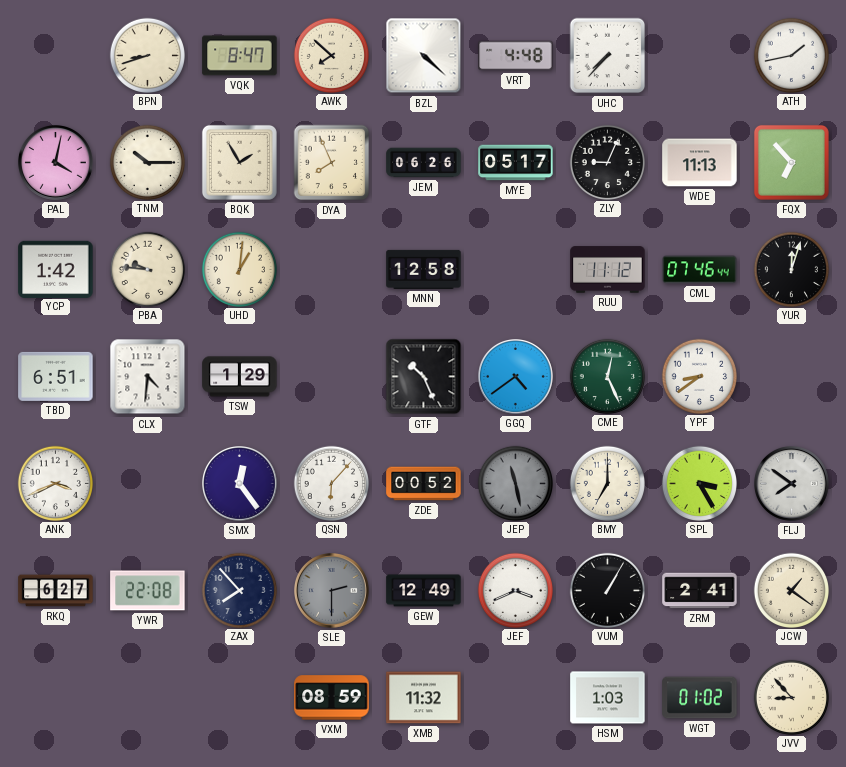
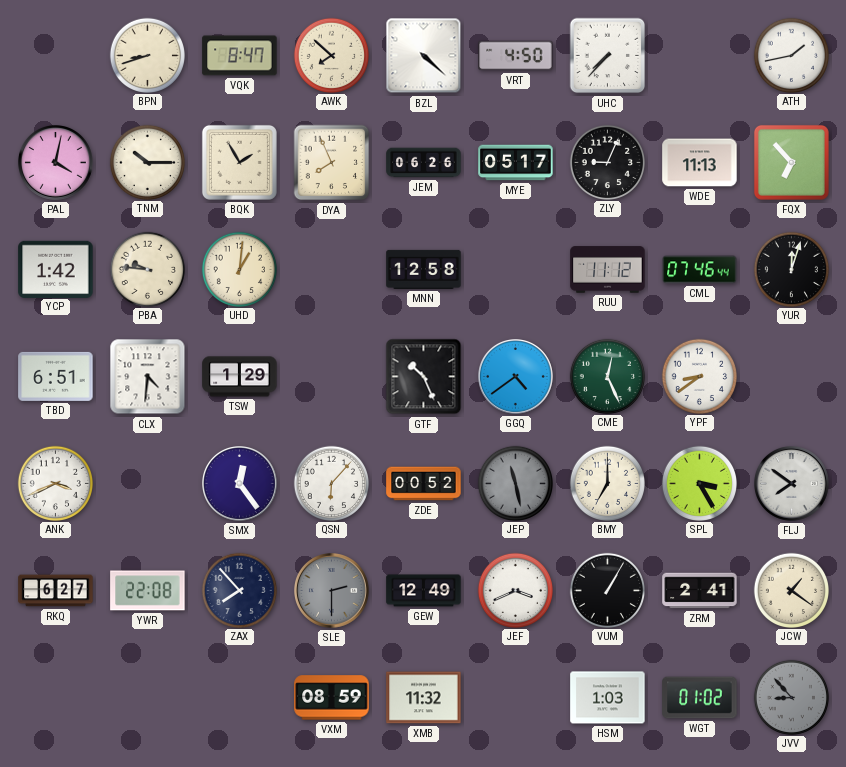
VRT: 4:48 -> 4:50 (516, 56)
JVV dial: cream -> grey (791, 697)
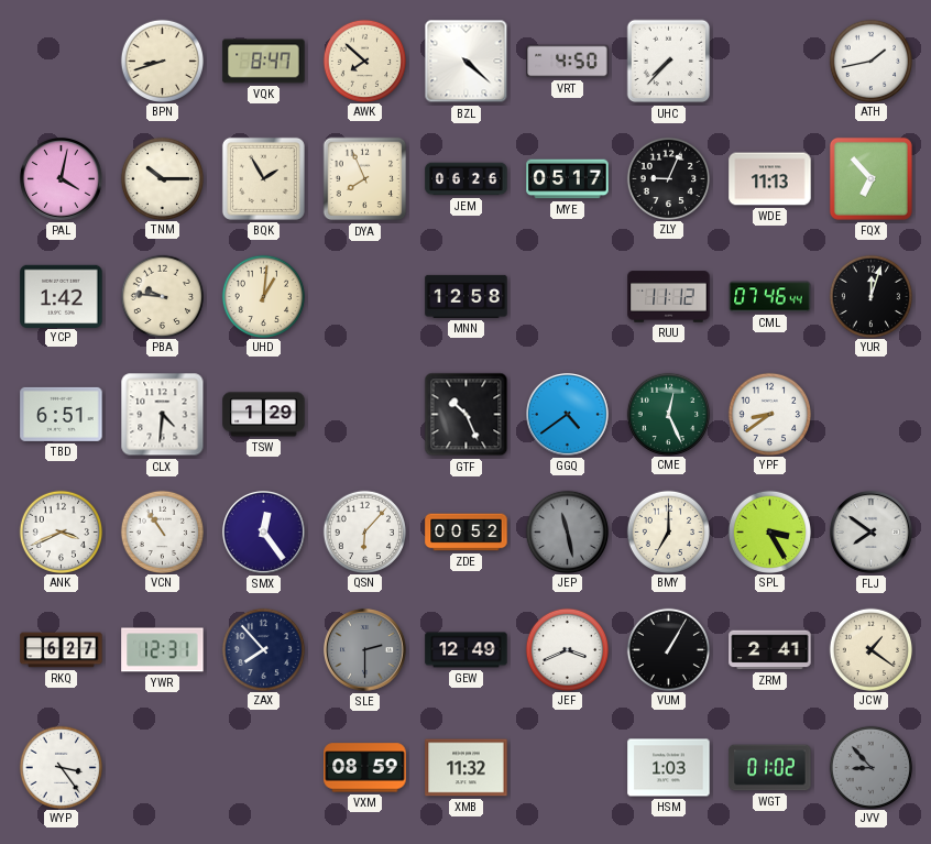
VCN: none -> 10:54 (162, 531)
YWR: 22:08 -> 12:31 (163, 650)
WYP: none -> 3:24 (61, 767)
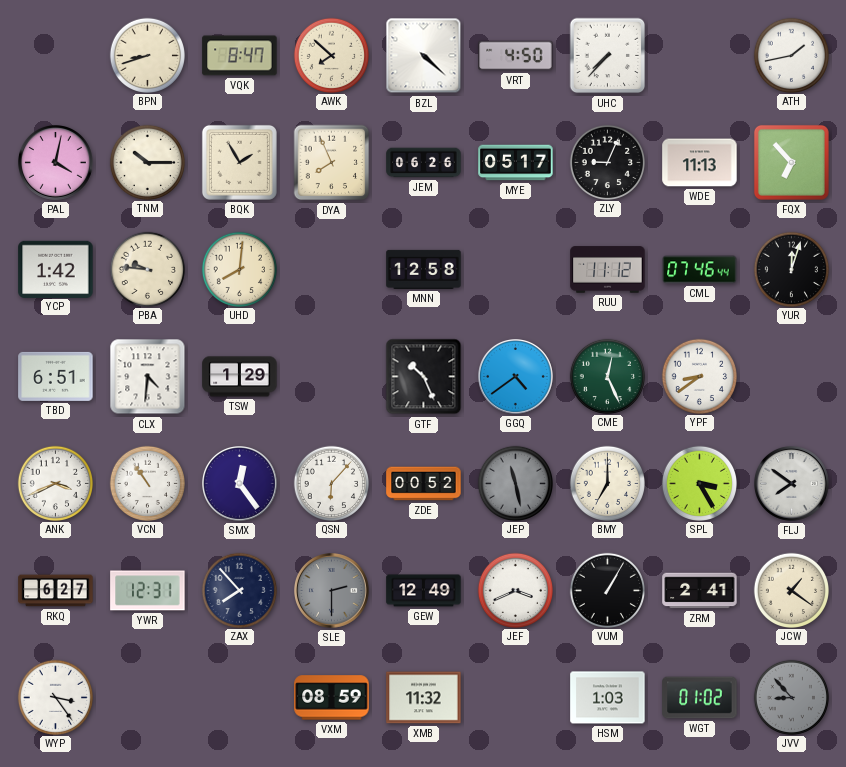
UHD: 1:01 -> 8:01 (239, 269)
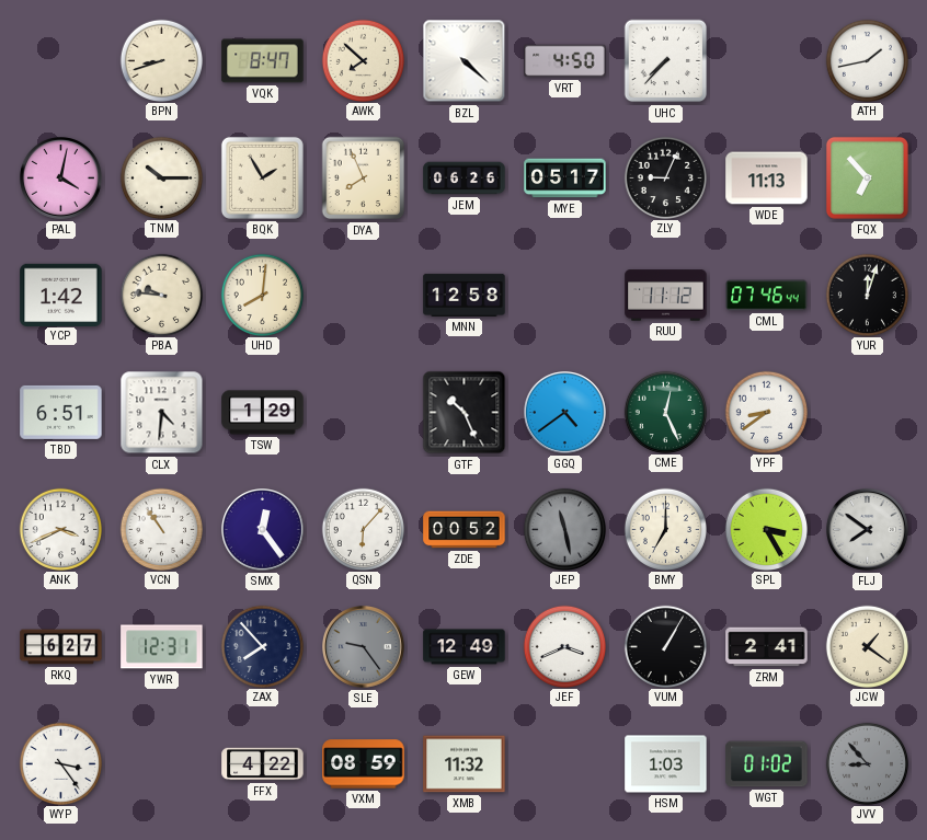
SLE: 2:30 -> 9:24 (364, 647)
FFX: none -> 4:22 (263, 764)
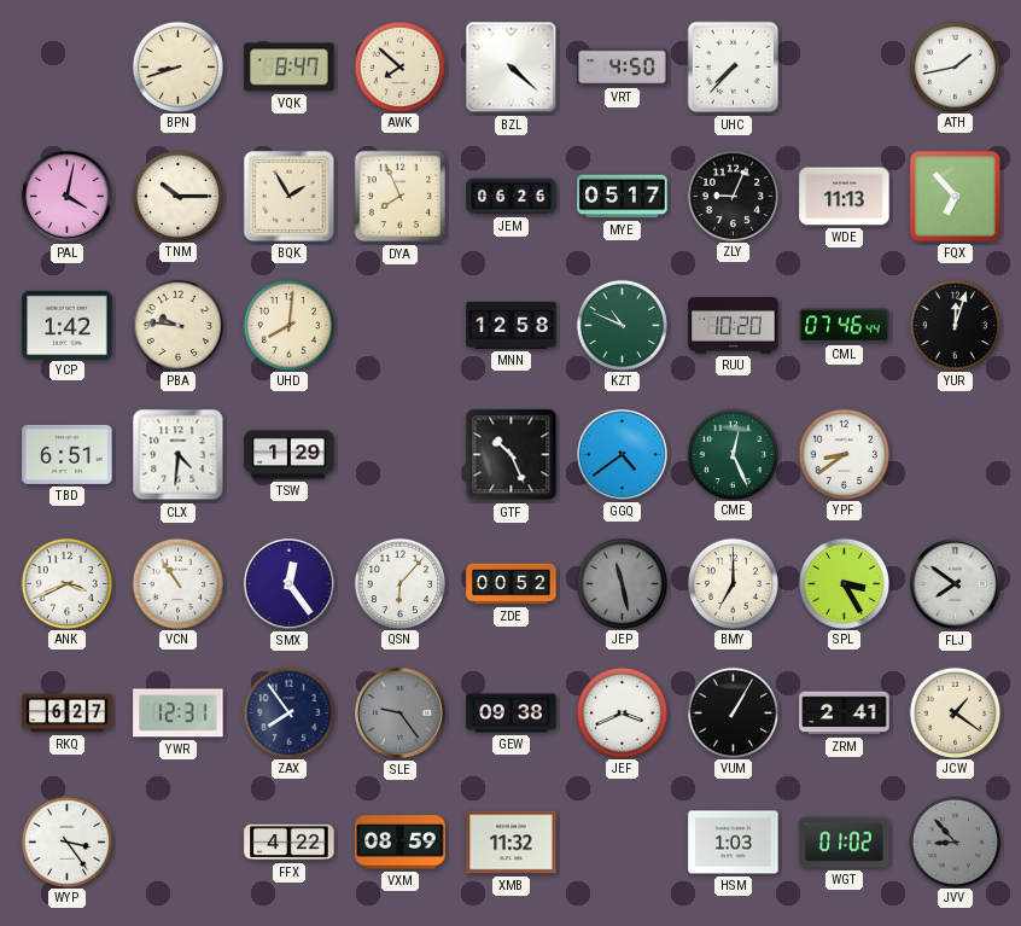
KZT: none -> 10:49 (622, 325)
RUU: 11:12 -> 10:20 (734, 326)
ZAX: 7:53 -> 7:54 (288, 712)
GEW: 12:49 -> 09:38 (512, 714)
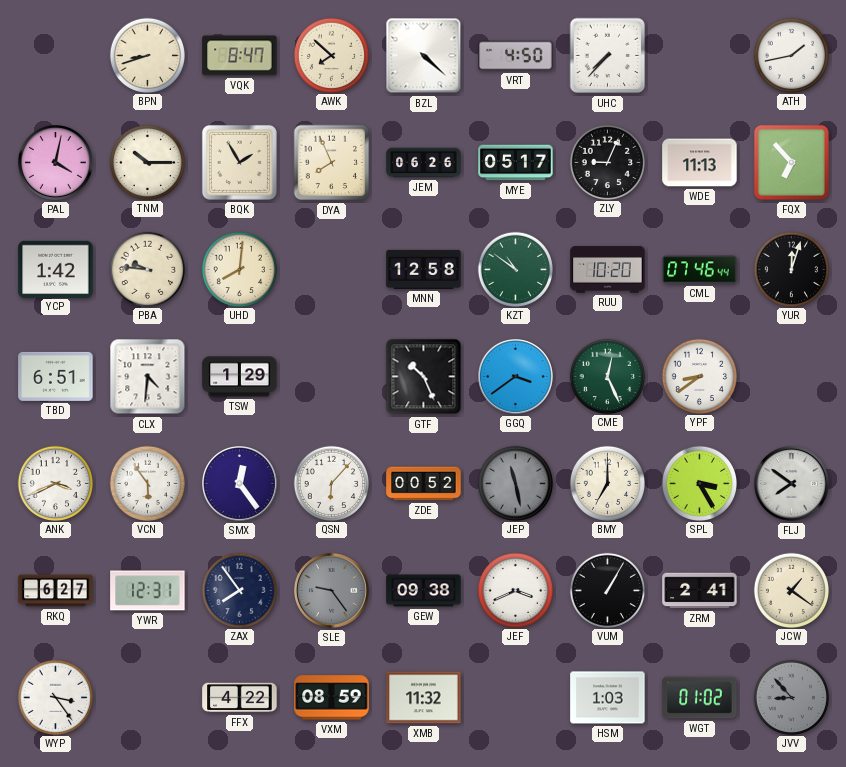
KZT: 10:49 -> 10:51 (515, 269)
GGQ: 4:39 -> 3:39 (516, 377)
VCN: 10:54 -> 5:54 (147, 483)
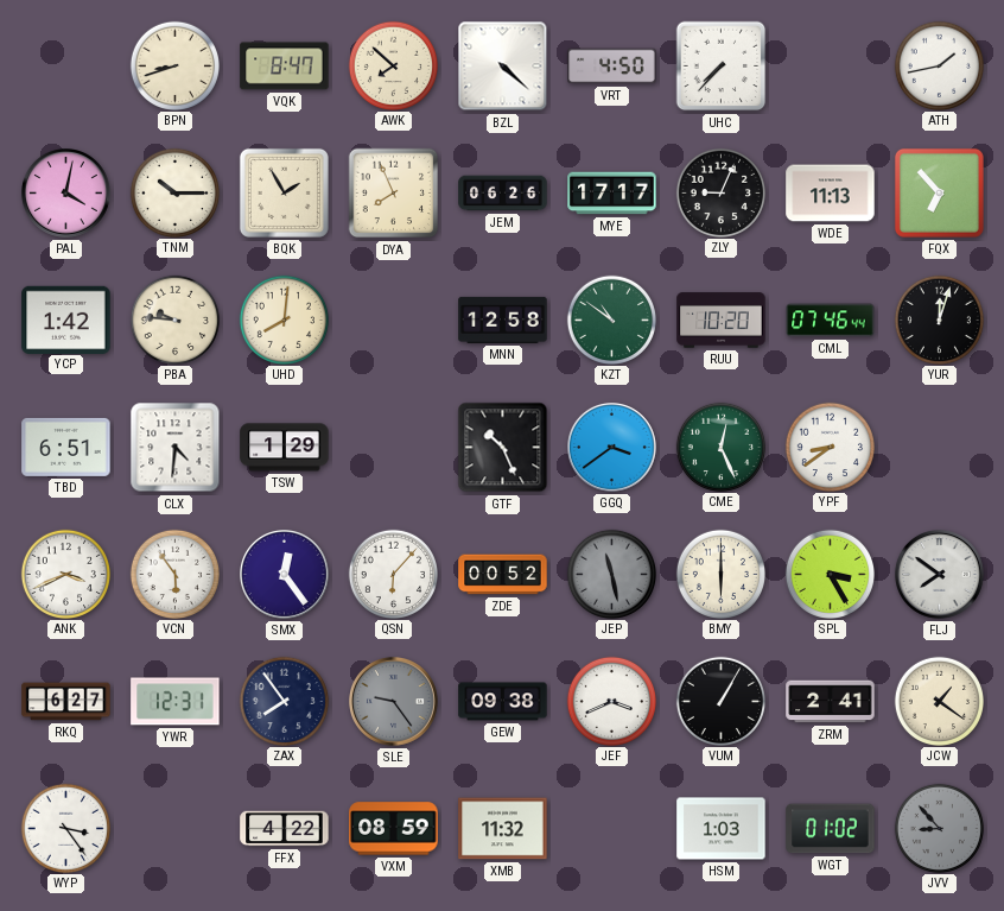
MYE: 05:17 -> 17:17 (612, 194)
BMY: 7:00 -> 6:00 (720, 574)
